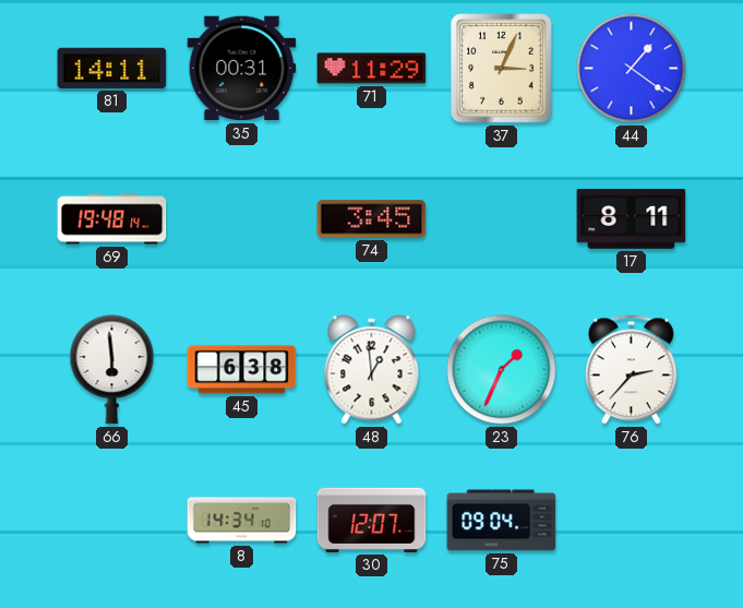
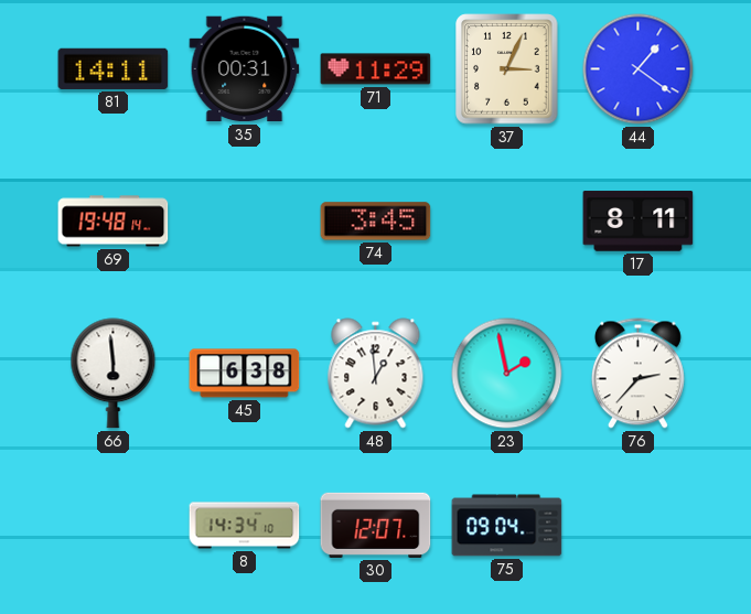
23: 1:34 -> 1:58 (507, 374)
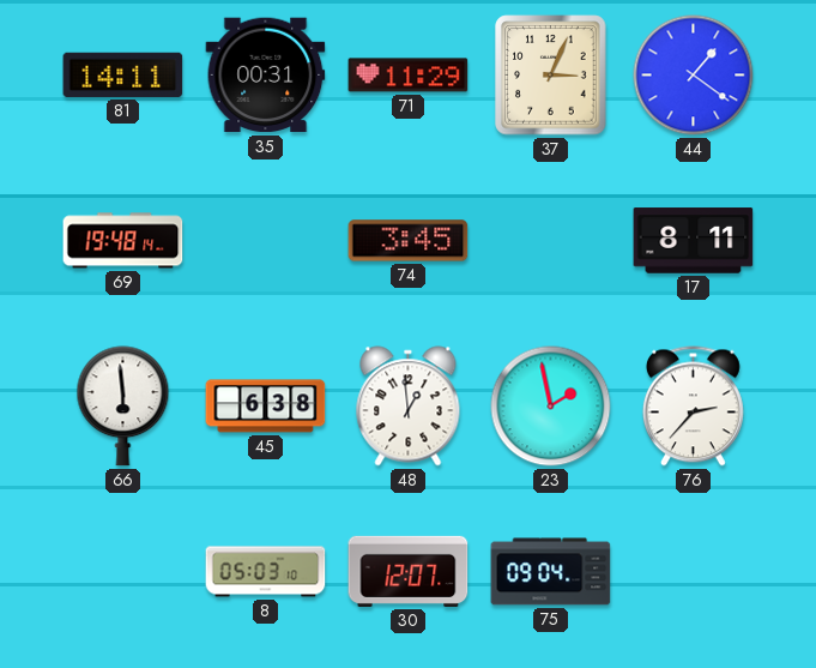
8: 14:34 -> 05:03 (266, 572)
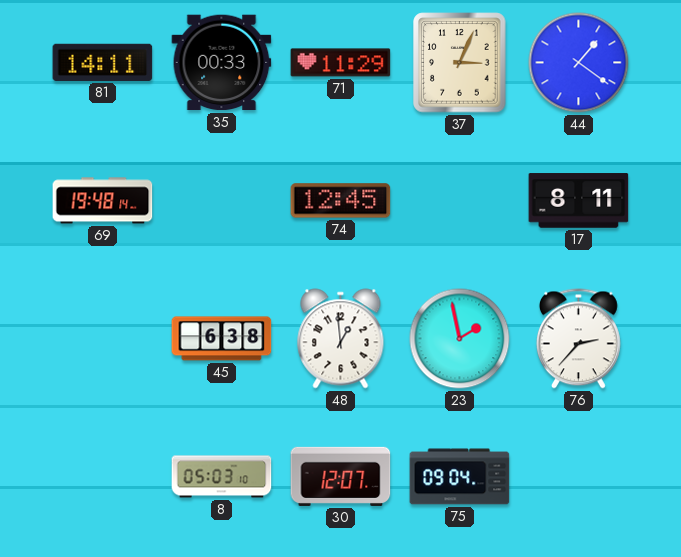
35: 00:31 -> 00:33 (222, 63)
74: 3:45 -> 12:45 (341, 201)
66: 5:59 -> none (123, 407)
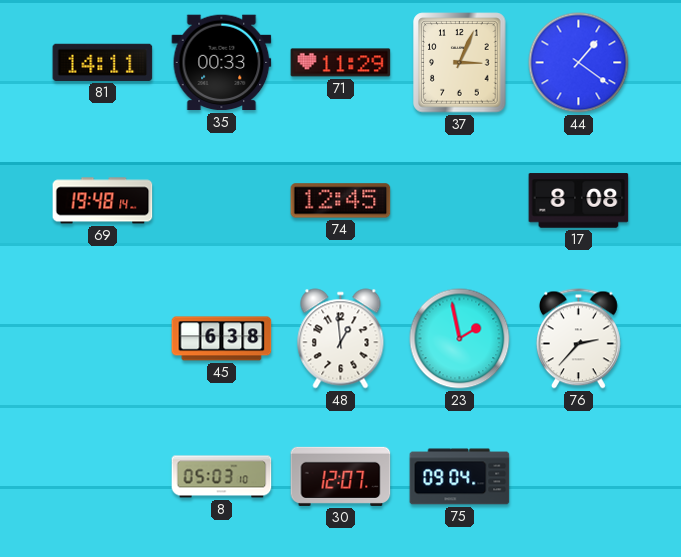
17: 8:11 -> 8:08 (579, 201)
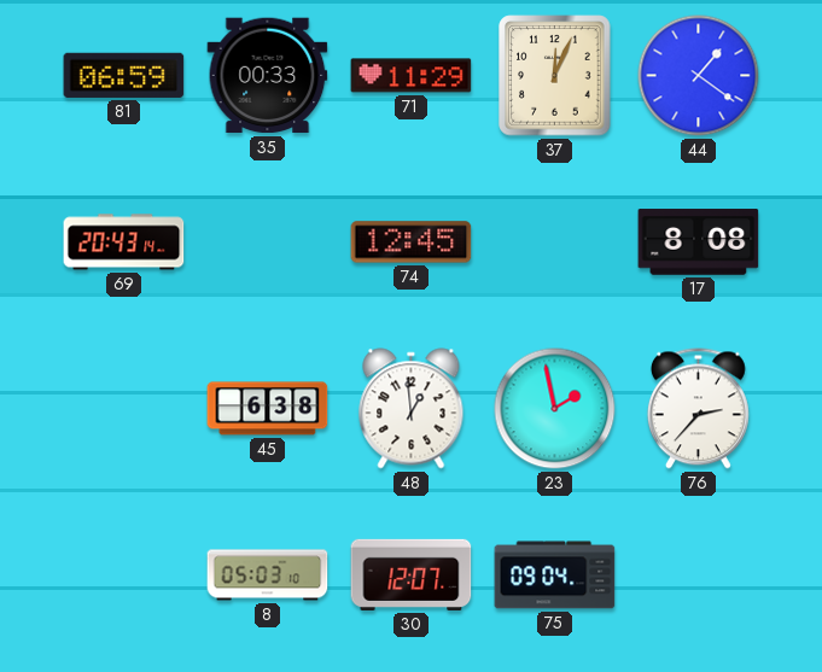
81: 14:11 -> 06:59 (124, 75)
37: 3:04 -> 12:04 (555, 76)
69: 19:48 -> 20:43 (124, 242)
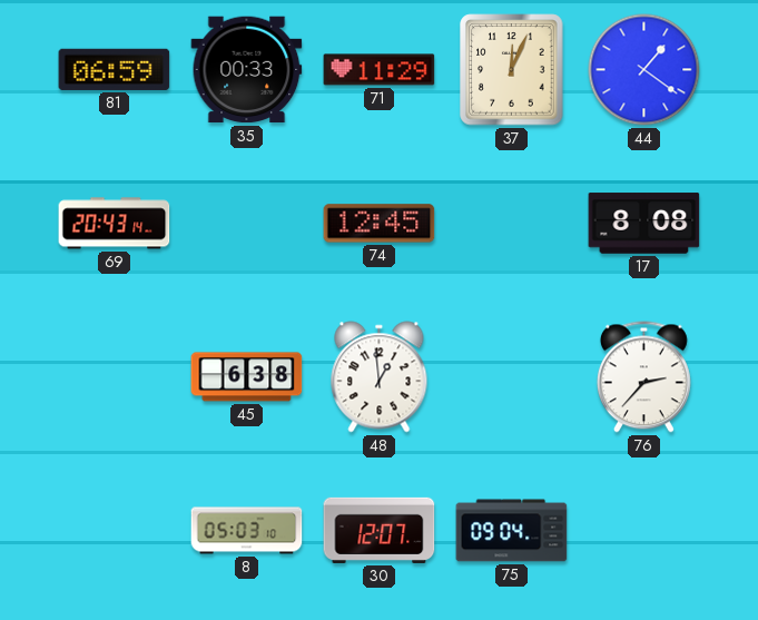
23: 1:58 -> none (555, 409)
